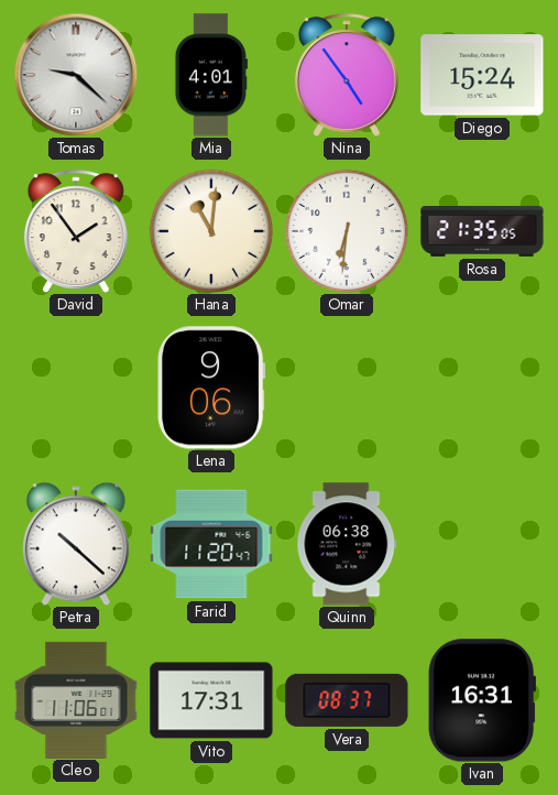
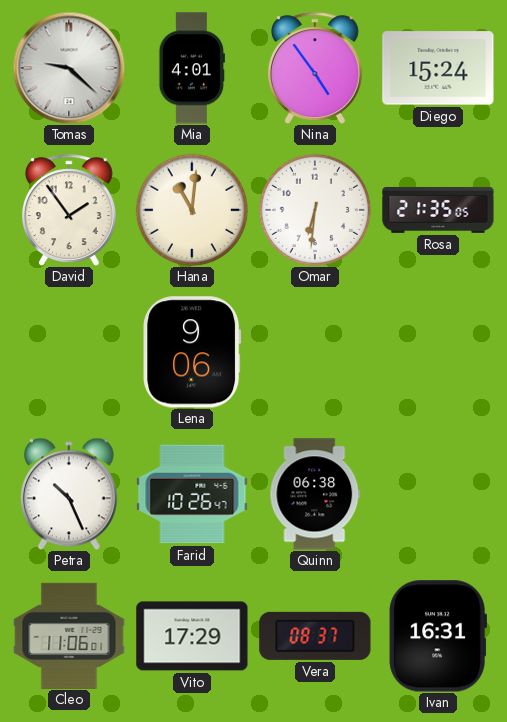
Petra: 10:22 -> 10:26 (69, 494)
Farid: 11:20 -> 10:26 (192, 494)
Vito: 17:31 -> 17:29 (192, 636)
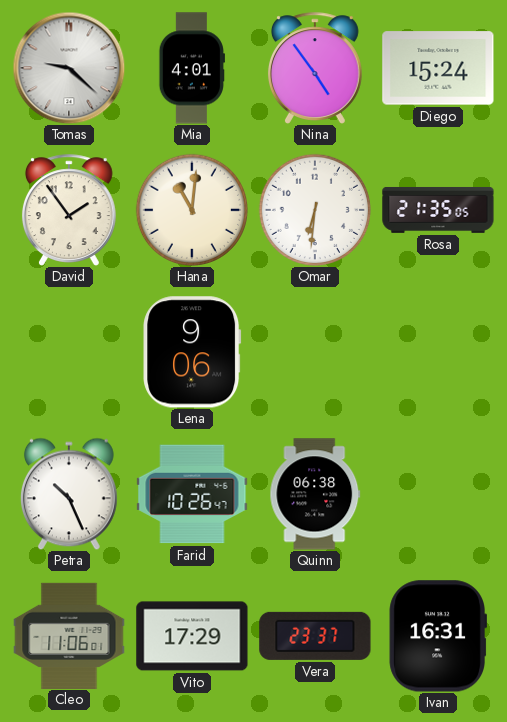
Vera: 08:37 -> 23:37 (315, 636)
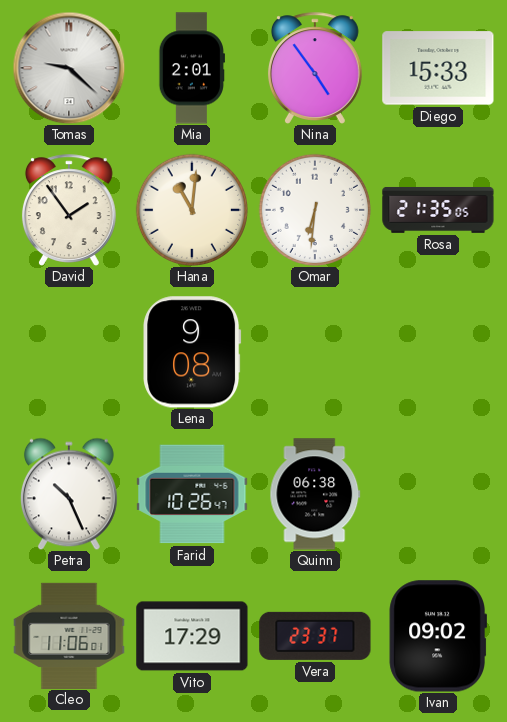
Mia: 4:01 -> 2:01 (192, 68)
Diego: 15:24 -> 15:33 (438, 68)
Lena: 9:06 -> 9:08 (192, 352)
Ivan: 16:31 -> 09:02 (437, 636)
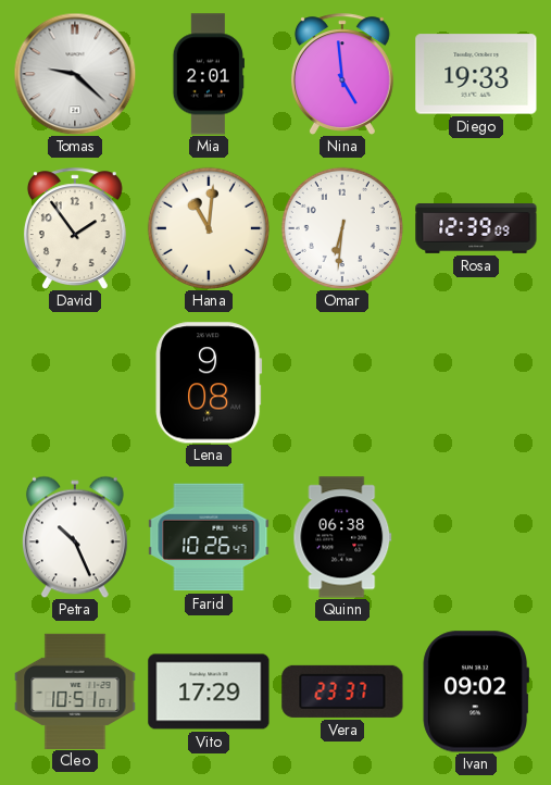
Nina: 4:54 -> 4:59 (342, 74)
Diego: 15:33 -> 19:33 (476, 74)
Rosa: 21:35 -> 12:39 (476, 228)
Cleo: 11:06 -> 10:51 (75, 690)
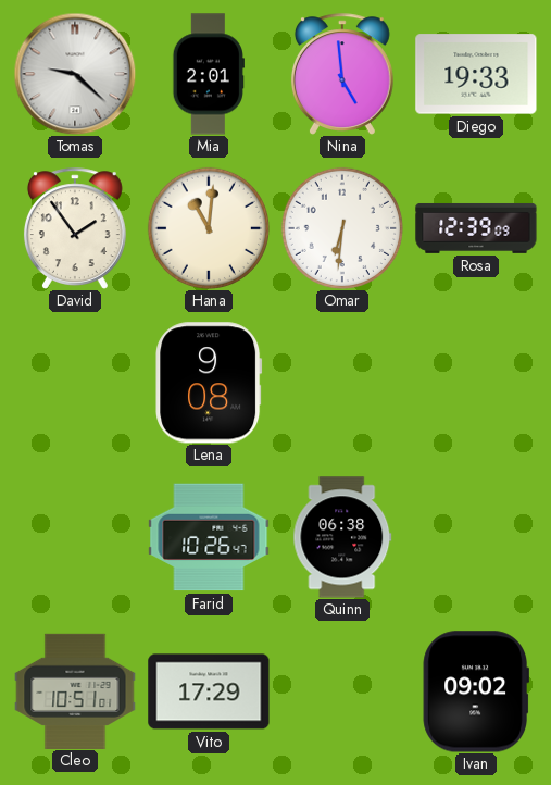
Petra: 10:26 -> none (75, 537)
Vera: 23:37 -> none (342, 691)
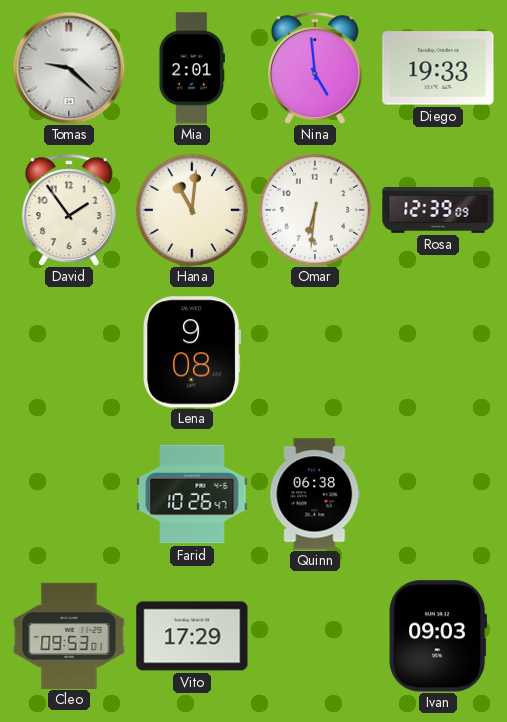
Cleo: 10:51 -> 09:53 (69, 635)
Ivan: 09:02 -> 09:03 (437, 636)
